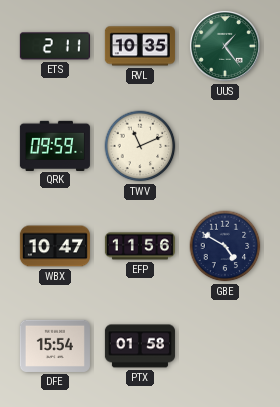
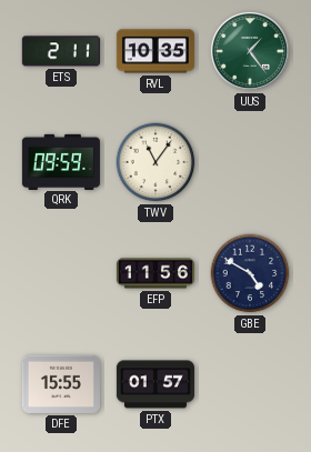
TWV: 11:11 -> 11:06 (155, 162)
WBX: 10:47 -> none (55, 246)
DFE: 15:54 -> 15:55 (61, 384)
PTX: 01:58 -> 01:57 (155, 384)
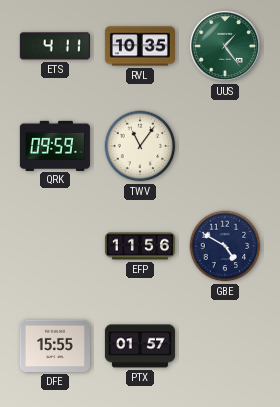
ETS: 2:11 -> 4:11 (55, 46)
